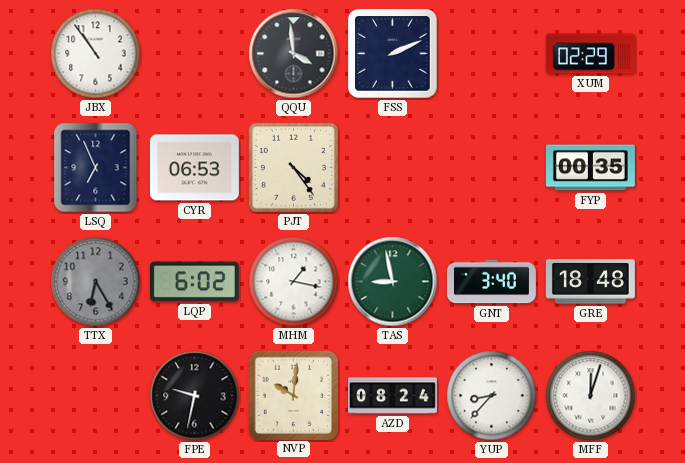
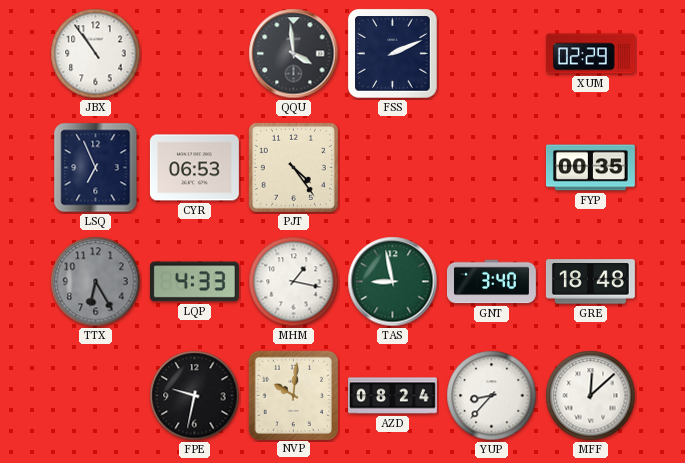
LQP: 6:02 -> 4:33 (194, 282)
MFF: 12:03 -> 12:08 (591, 396)
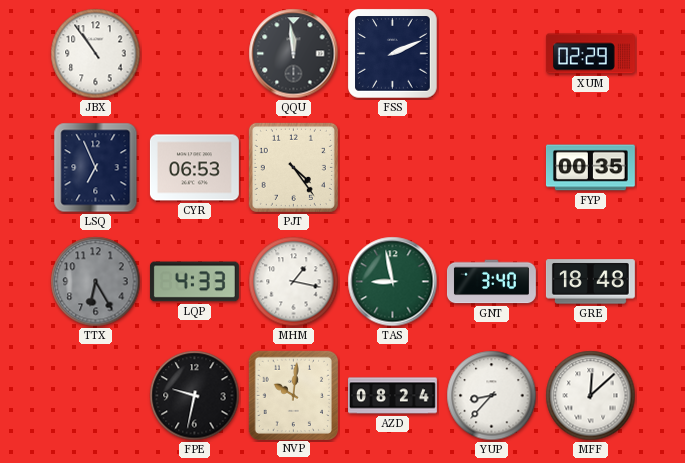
QQU: 3:59 -> 11:59 (294, 54)
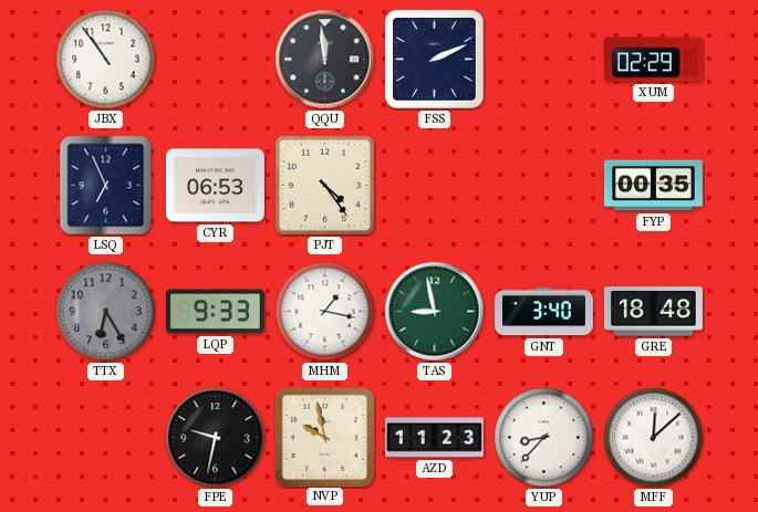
LQP: 4:33 -> 9:33 (215, 312)
NVP: 10:01 -> 9:58 (324, 437)
AZD: 08:24 -> 11:23 (435, 438)
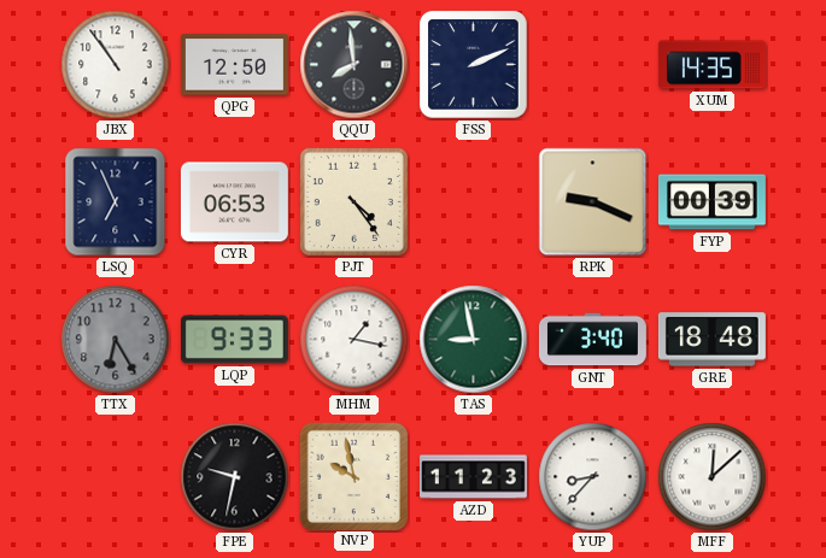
QPG: none -> 12:50 (234, 65)
QQU: 11:59 -> 7:59 (355, 65)
XUM: 02:29 -> 14:35 (711, 65)
RPK: none -> 9:19 (593, 202)
FYP: 00:35 -> 00:39 (711, 202)
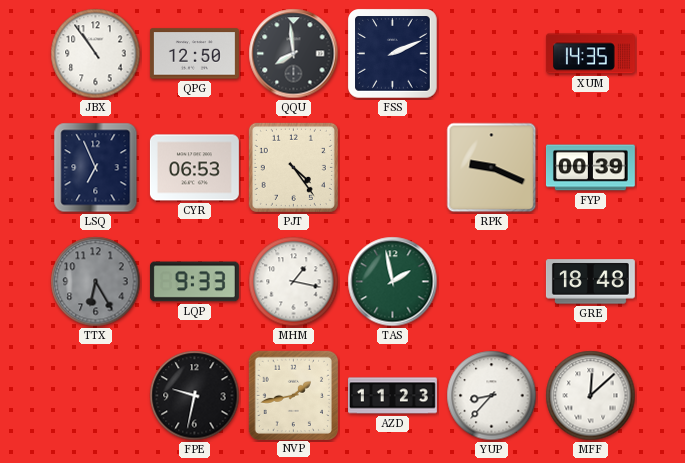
TAS: 8:58 -> 1:58 (393, 282)
GNT: 3:40 -> none (592, 340)
NVP: 9:58 -> 1:43 (293, 395)
